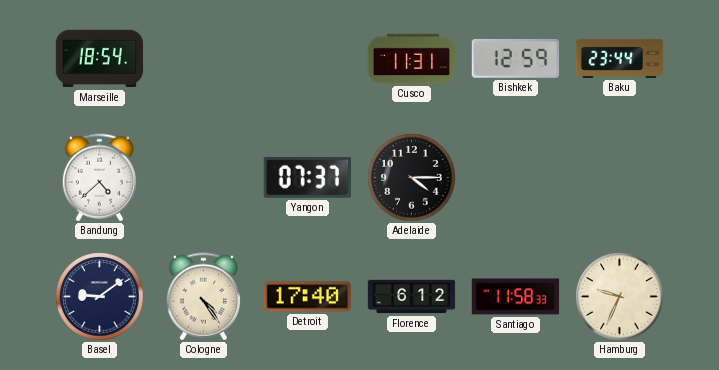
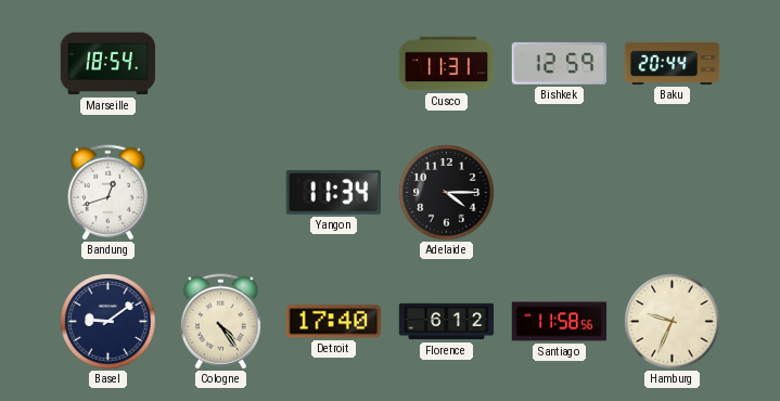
Baku: 23:44 -> 20:44 (673, 63)
Bandung: 4:38 -> 12:42 (107, 193)
Yangon: 07:37 -> 11:34 (333, 192)
Santiago: 11:58:33 -> 11:58:56 (560, 322)
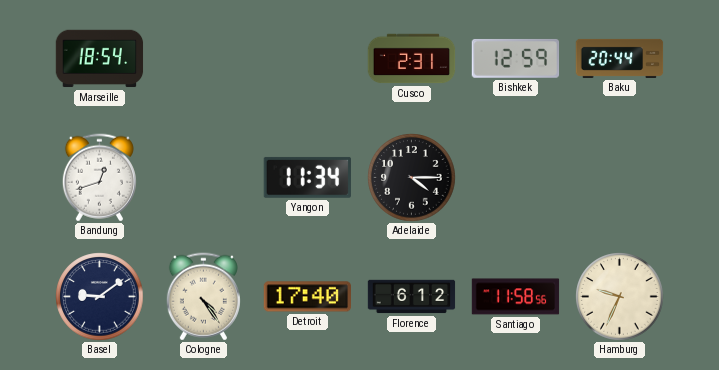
Cusco: 11:31 -> 2:31 (412, 59)
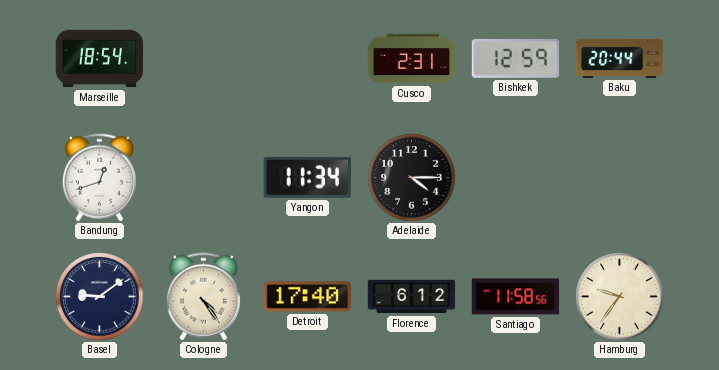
Hamburg: 9:34 -> 9:36 (620, 297)
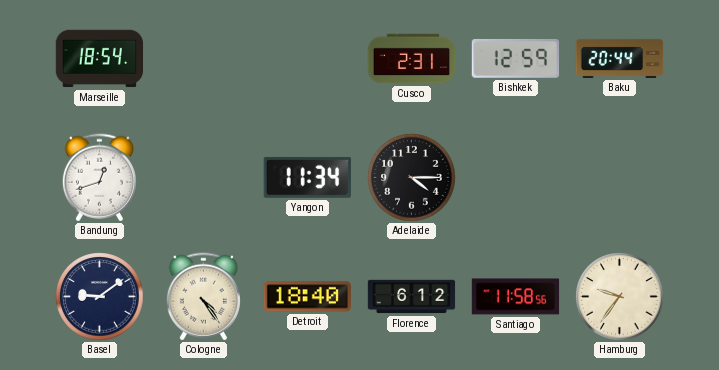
Detroit: 17:40 -> 18:40 (307, 297)
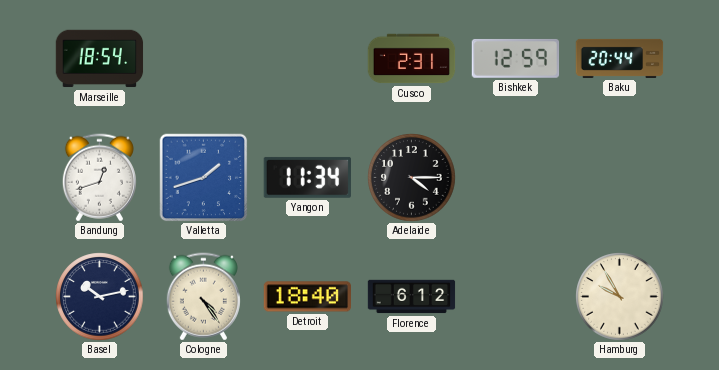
Valletta: none -> 1:42 (204, 178)
Basel: 9:09 -> 10:13 (100, 297)
Santiago: 11:58 -> none (516, 297)
Hamburg: 9:36 -> 9:55 (620, 297)
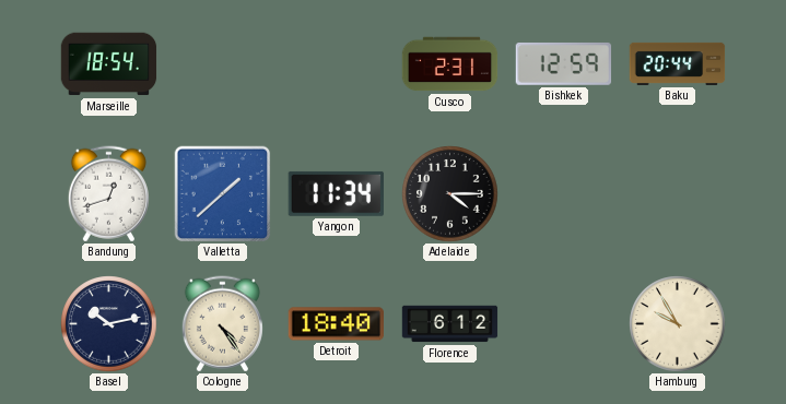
Valletta: 1:42 -> 1:38 (223, 194)
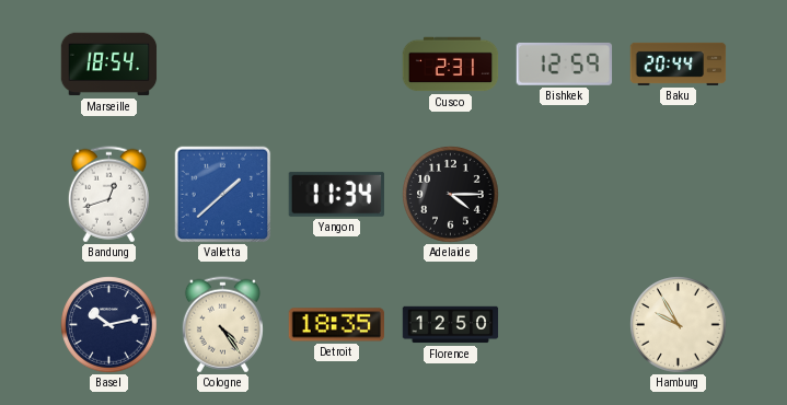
Detroit: 18:40 -> 18:35 (336, 325)
Florence: 6:12 -> 12:50 (451, 325)
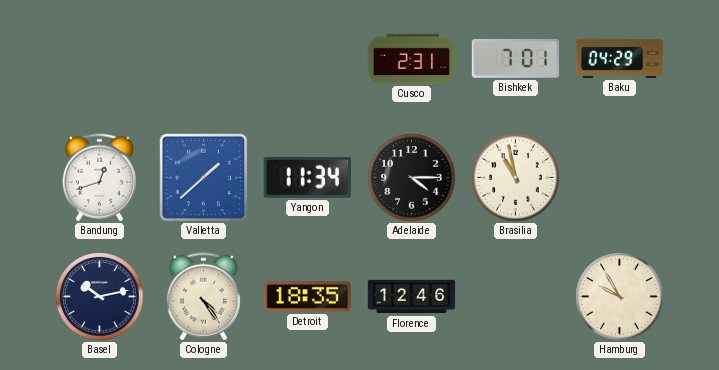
Marseille: 18:54 -> none (109, 65)
Bishkek: 12:59 -> 7:01 (516, 59)
Baku: 20:44 -> 04:29 (620, 58)
Brasilia: none -> 10:58 (516, 178)
Florence: 12:50 -> 12:46 (412, 297)
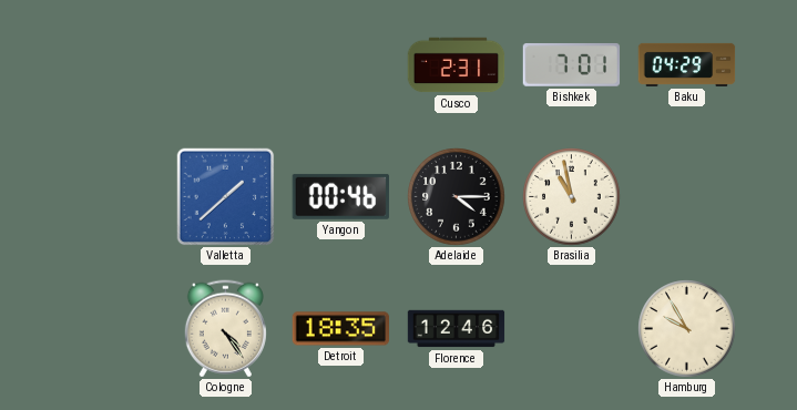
Bandung: 12:42 -> none (99, 178)
Yangon: 11:34 -> 00:46 (340, 196)
Basel: 10:13 -> none (100, 297)
